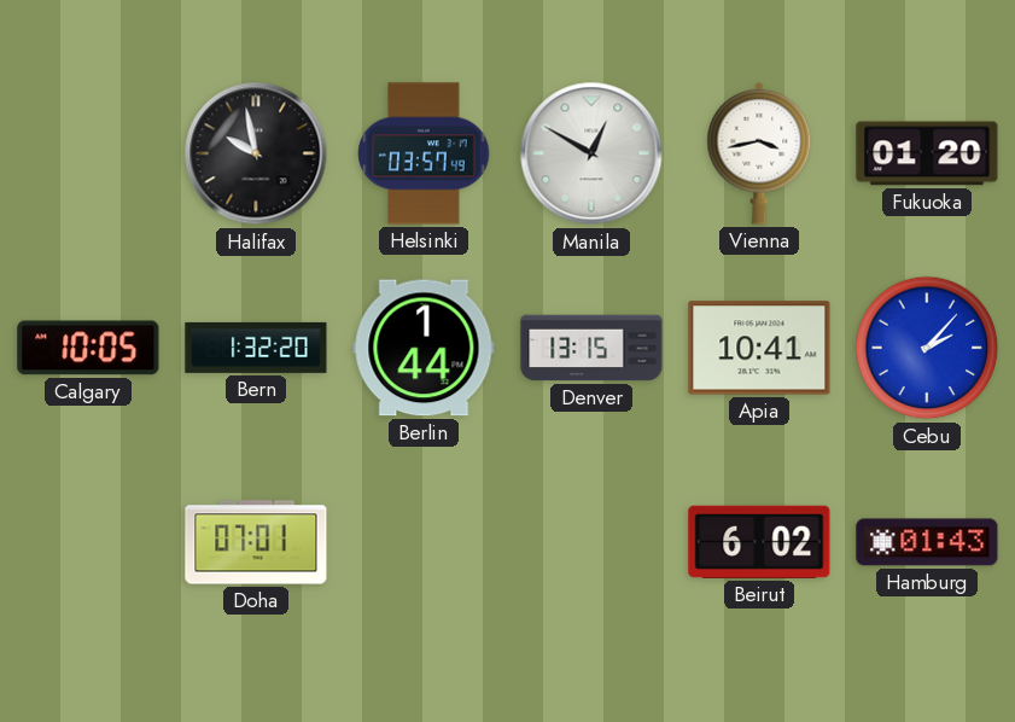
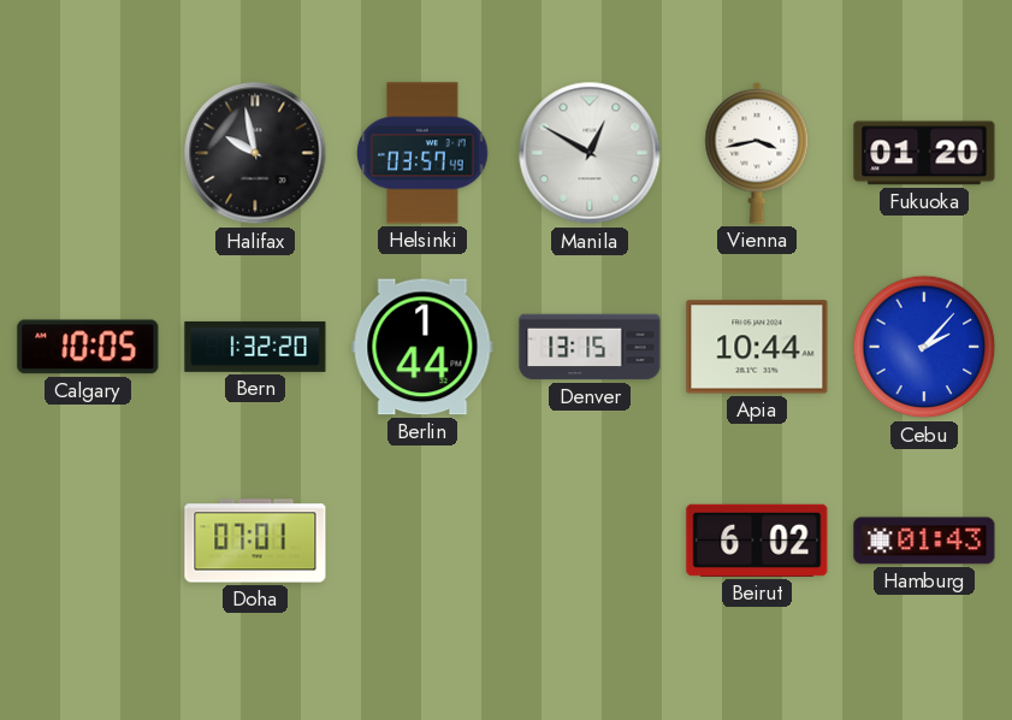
Apia: 10:41 -> 10:44 (757, 347)
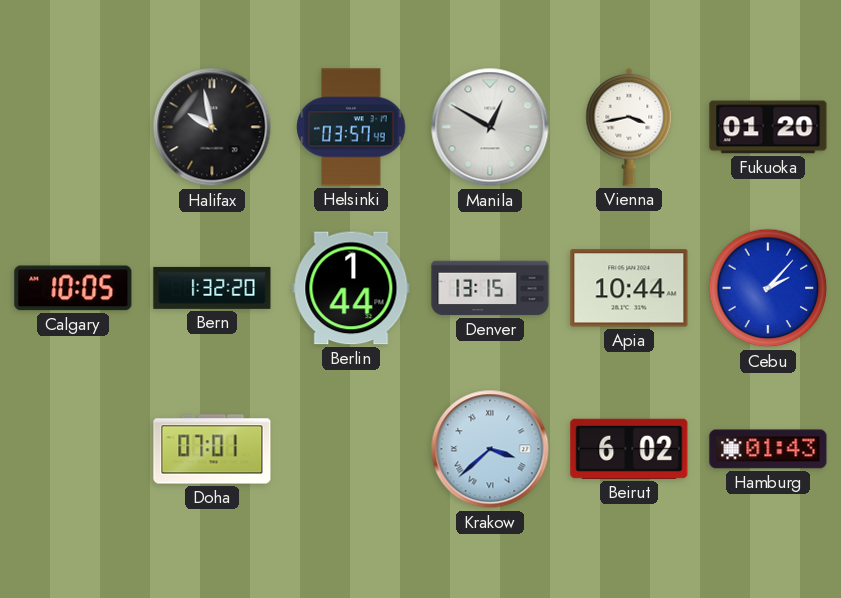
Krakow: none -> 3:38 (490, 449)
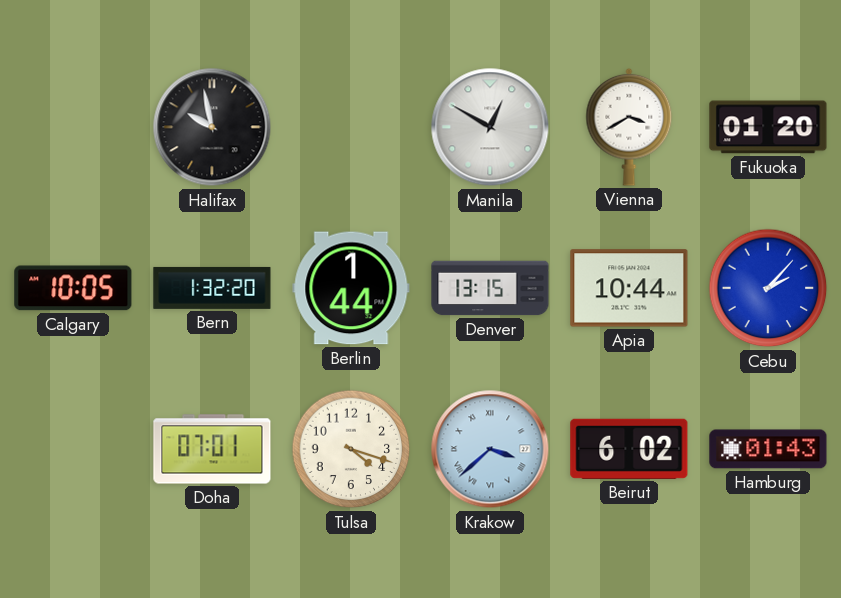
Helsinki: 03:57 -> none (351, 127)
Vienna: 3:43 -> 3:40 (629, 127)
Tulsa: none -> 4:18 (351, 449)
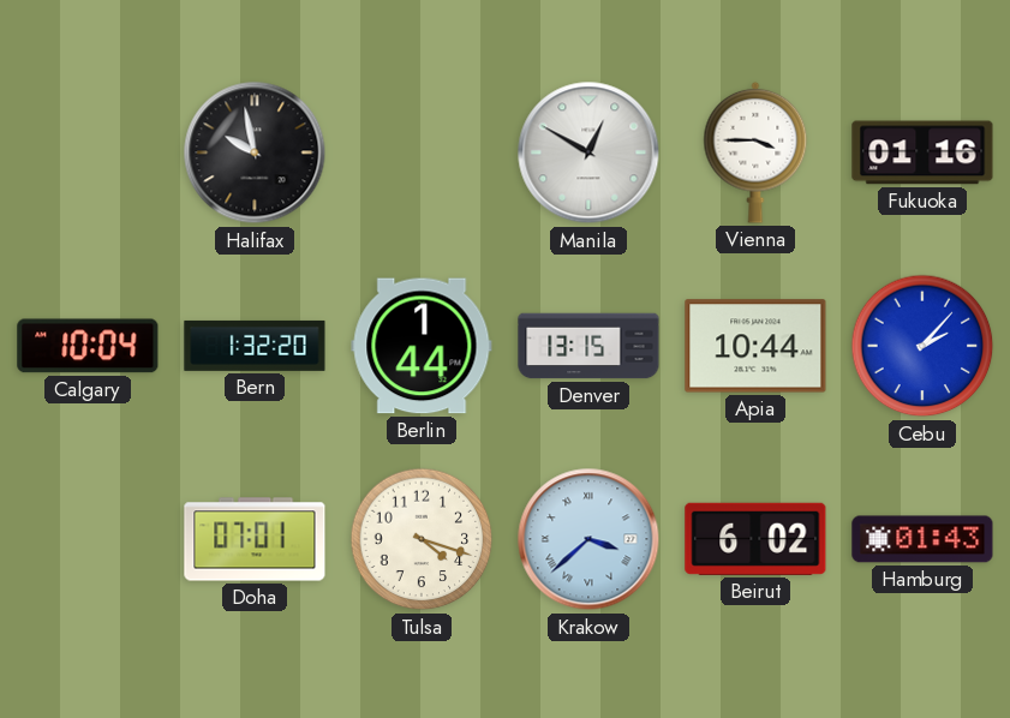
Vienna: 3:40 -> 3:45 (755, 152)
Fukuoka: 01:20 -> 01:16 (922, 152)
Calgary: 10:05 -> 10:04 (88, 346)
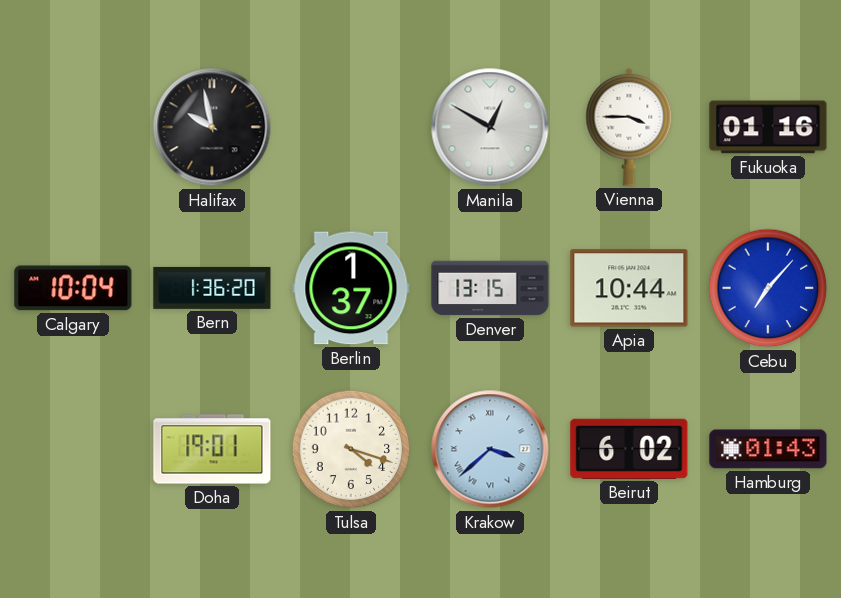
Bern: 1:32 -> 1:36 (212, 288)
Berlin: 1:44 -> 1:37 (351, 288)
Cebu: 2:07 -> 7:07 (768, 288)
Doha: 07:01 -> 19:01 (212, 449)
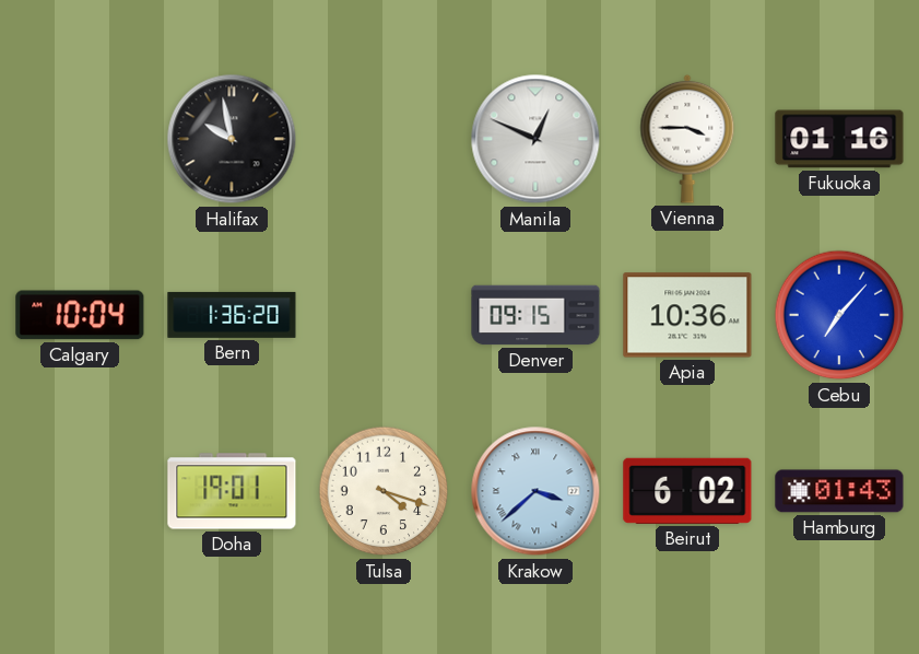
Manila: 12:50 -> 12:49 (535, 139)
Berlin: 1:37 -> none (351, 288)
Denver: 13:15 -> 09:15 (535, 315)
Apia: 10:44 -> 10:36 (687, 315)
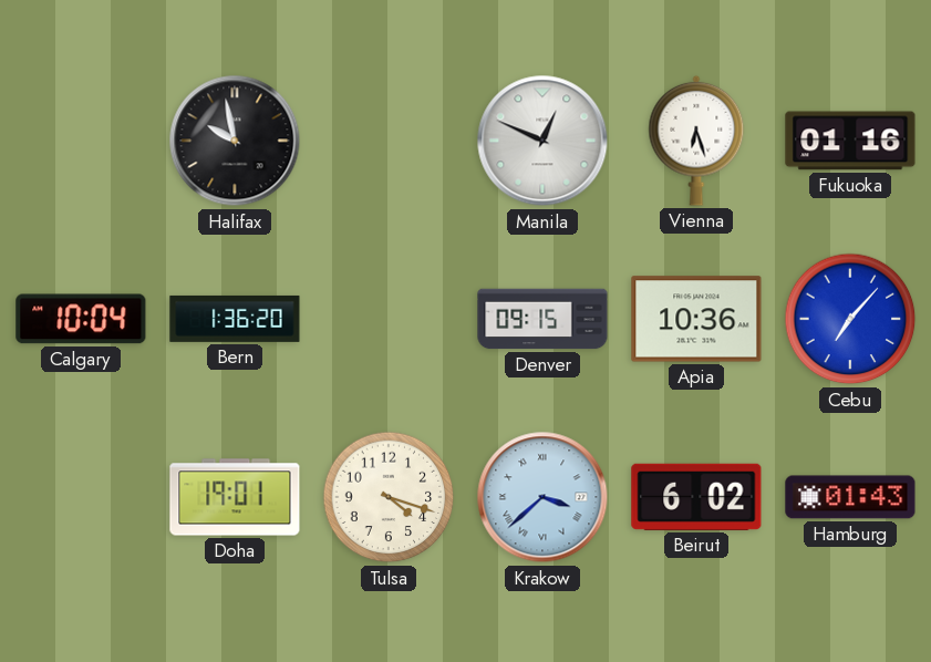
Vienna: 3:45 -> 6:27 (696, 141)
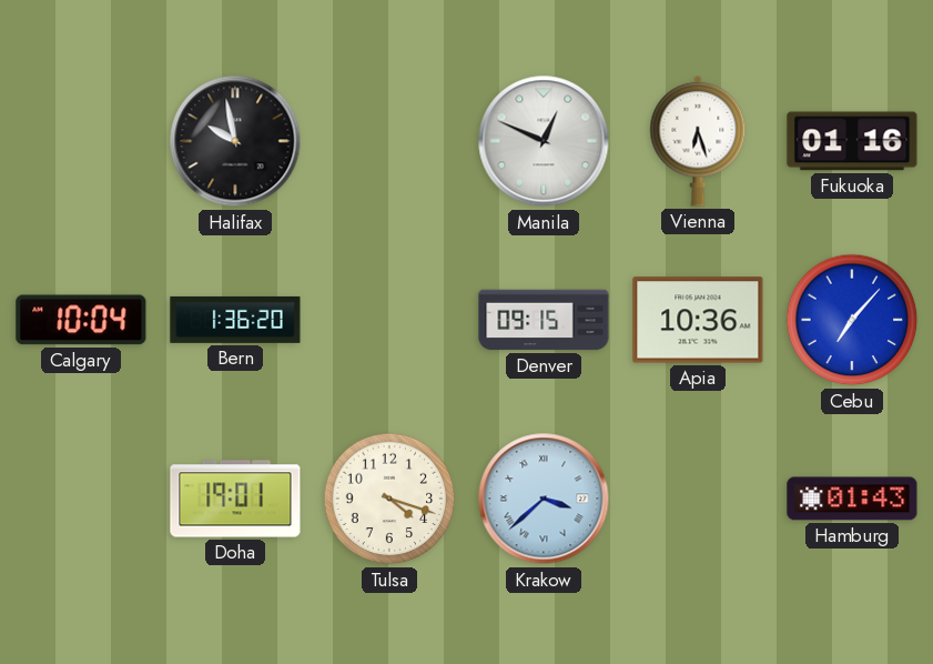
Beirut: 6:02 -> none (696, 497)
